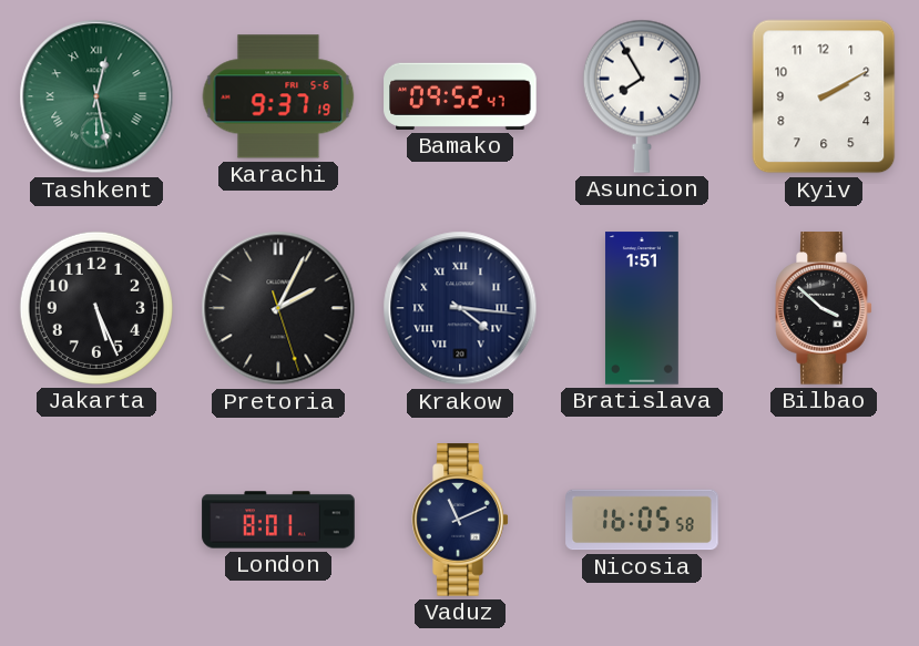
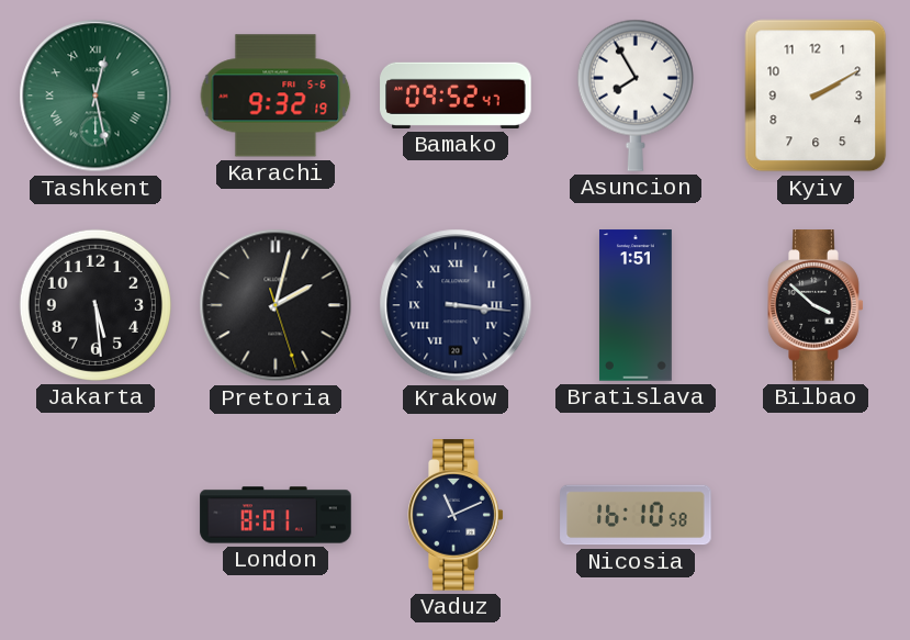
Karachi: 9:37 -> 9:32 (276, 96)
Jakarta: 5:26 -> 5:29 (96, 305)
Pretoria: 2:04 -> 2:02 (276, 305)
Krakow: 4:16 -> 3:16 (456, 305)
Nicosia: 16:05 -> 16:10 (636, 515)
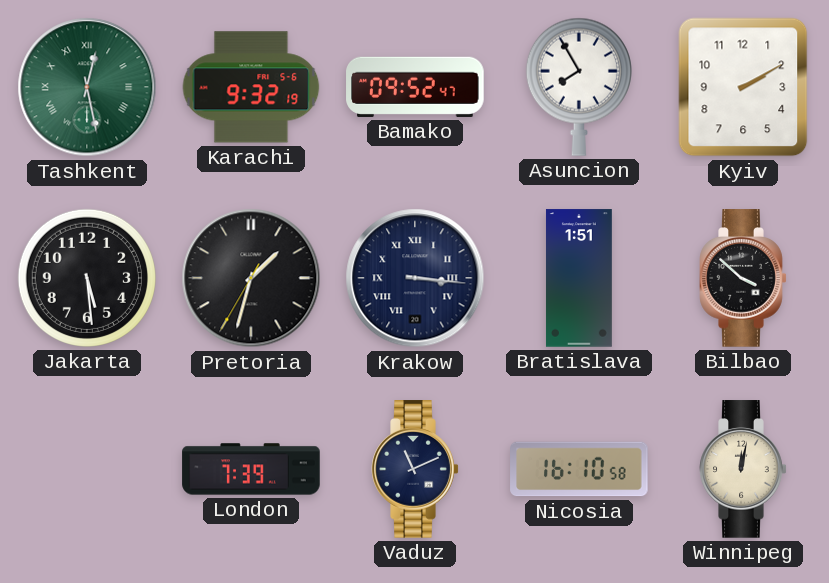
Pretoria: 2:02 -> 1:32 (251, 278)
London: 8:01 -> 7:39 (251, 469)
Winnipeg: none -> 12:02 (743, 469)
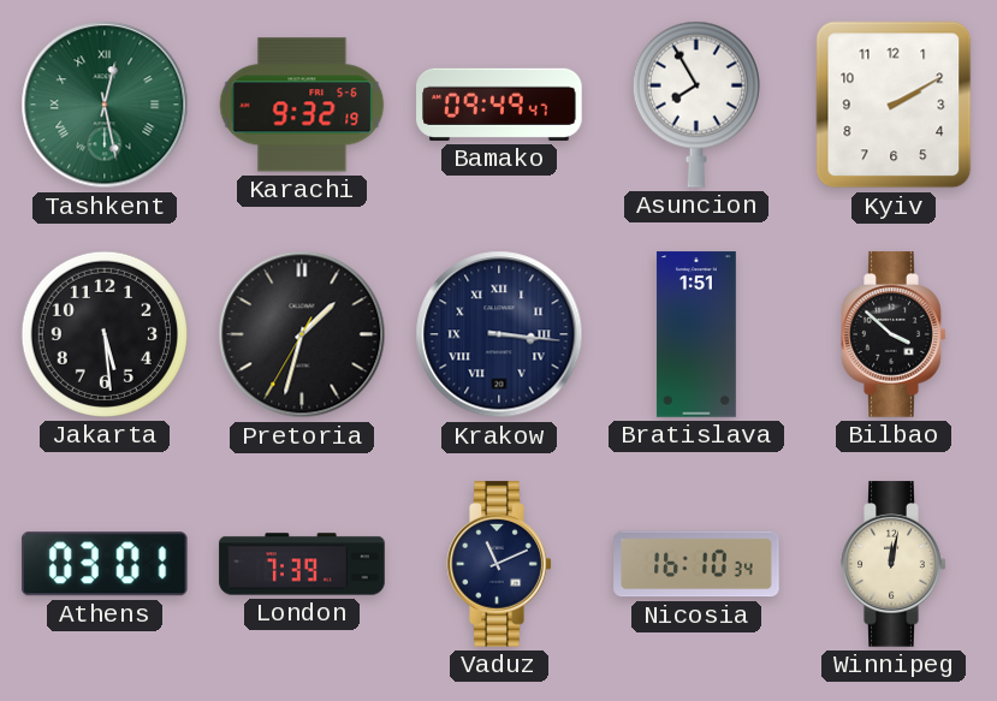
Bamako: 09:52 -> 09:49 (499, 105)
Athens: none -> 03:01 (105, 564)
Nicosia: 16:10:58 -> 16:10:34 (696, 564)
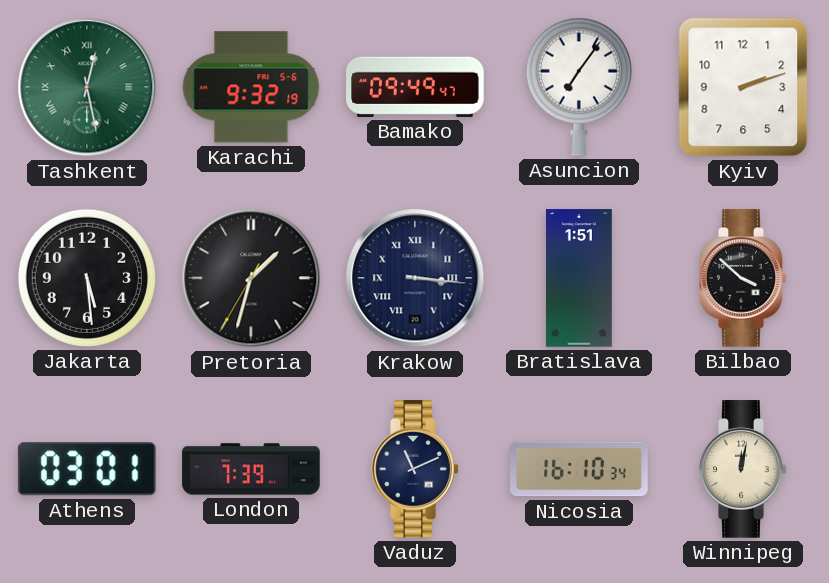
Asuncion: 7:55 -> 7:06 (579, 87)
Kyiv: 2:10 -> 2:12 (743, 87)
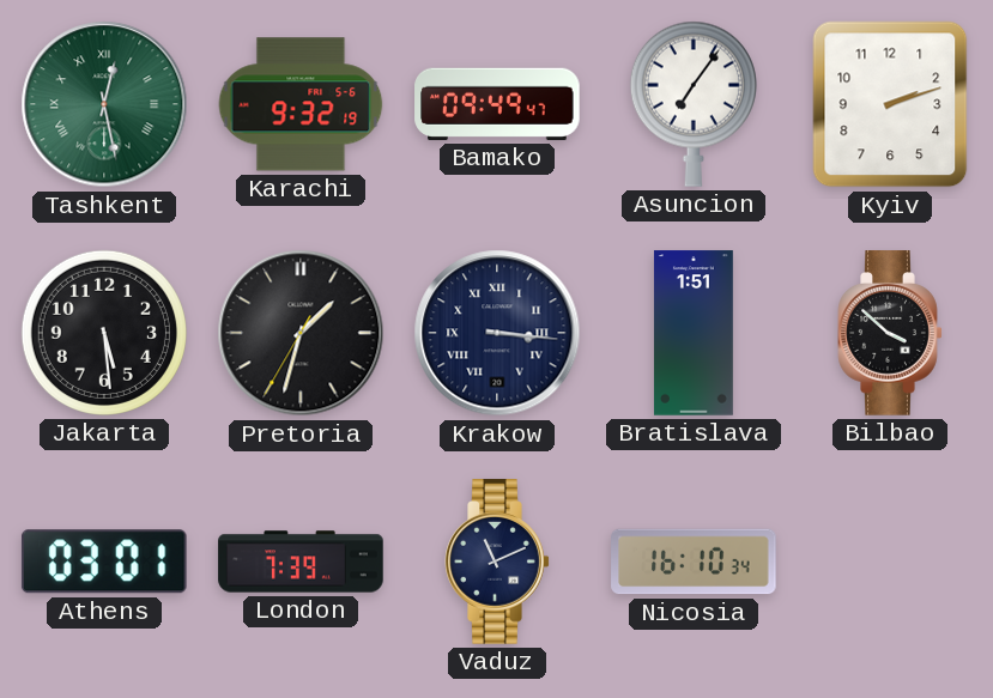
Winnipeg: 12:02 -> none (743, 469)
